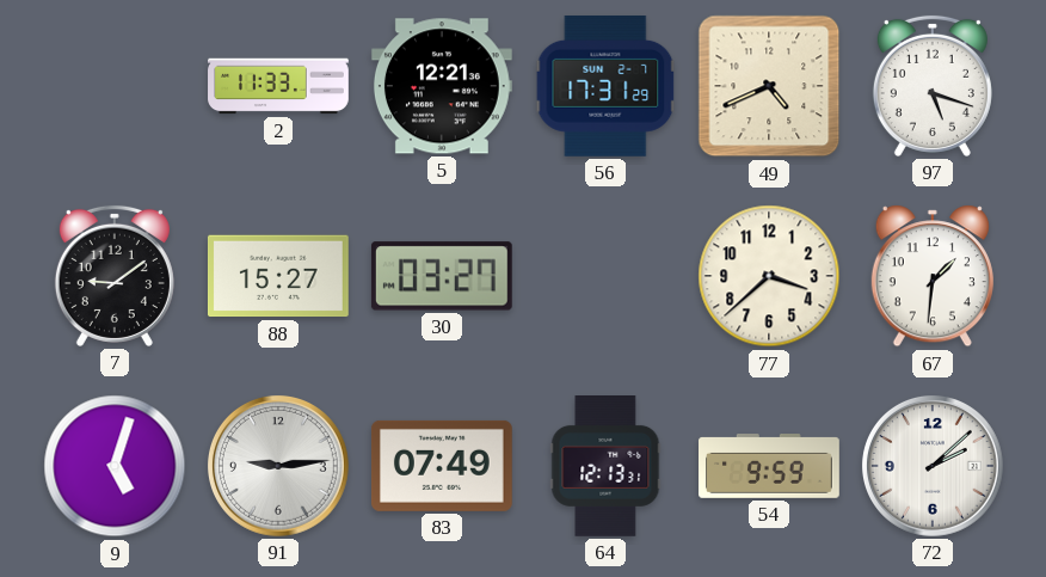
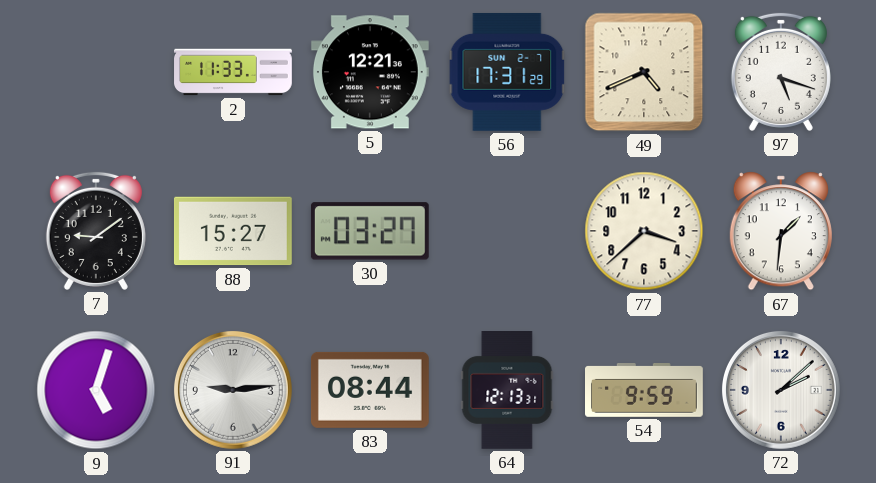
83: 07:49 -> 08:44 (370, 390)
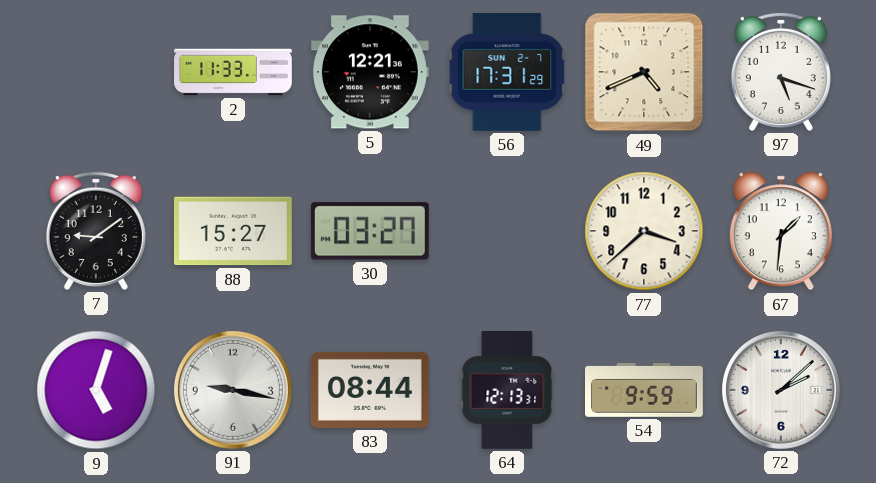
91: 9:14 -> 9:17 (233, 390)
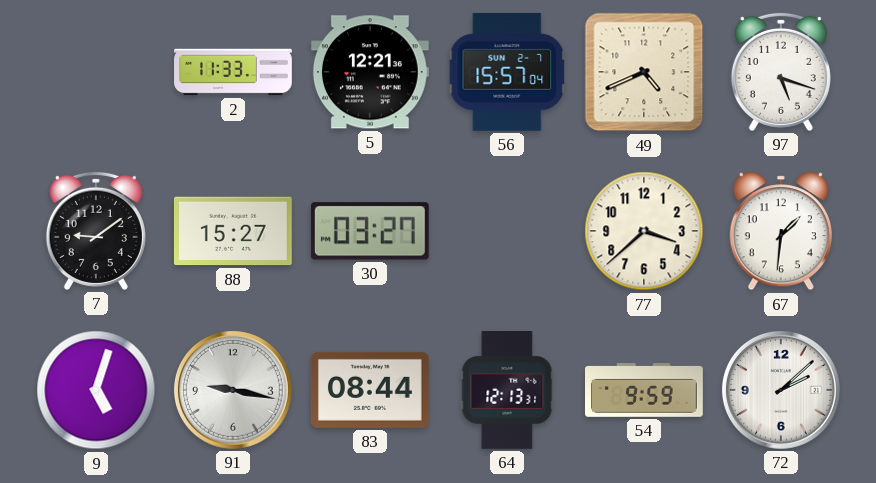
56: 17:31 -> 15:57 (507, 72)
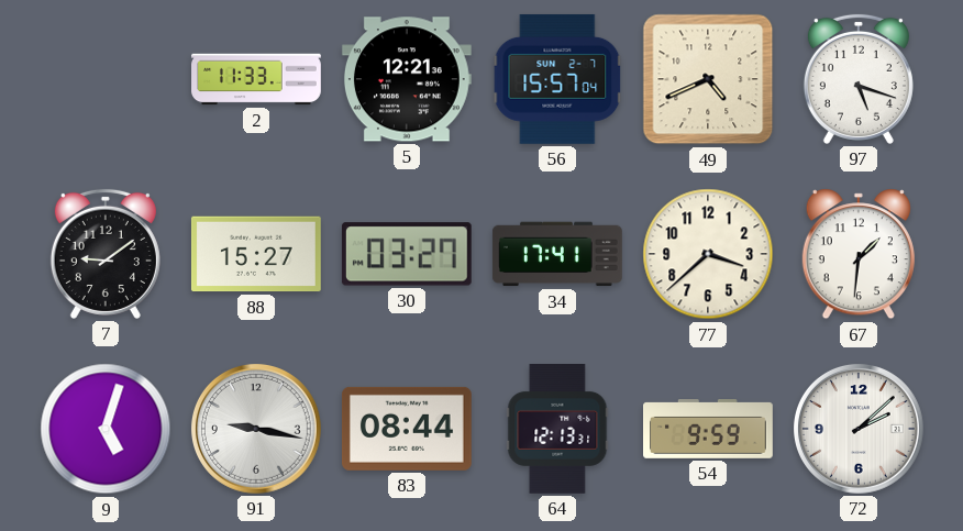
34: none -> 17:41 (557, 254)
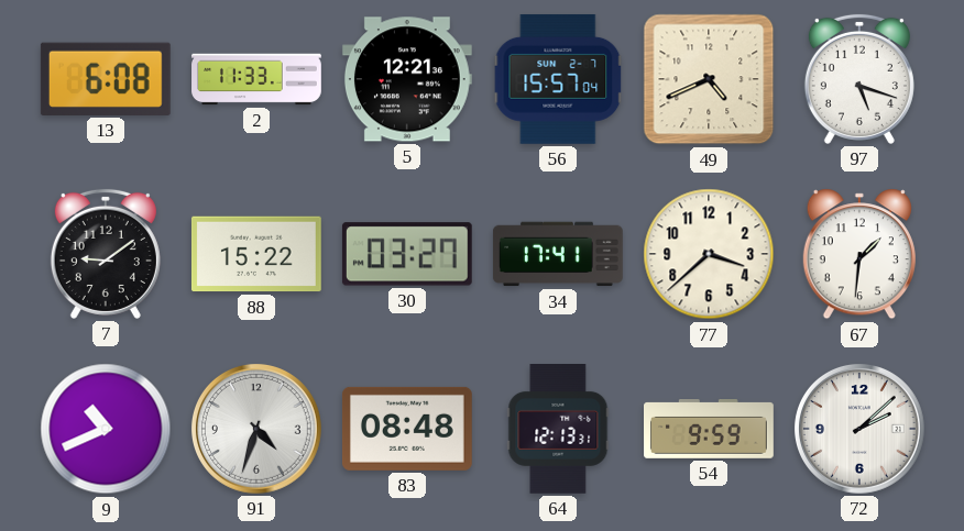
13: none -> 6:08 (106, 79)
88: 15:27 -> 15:22 (256, 254)
9: 5:03 -> 10:41 (106, 429)
91: 9:17 -> 4:33 (256, 429)
83: 08:44 -> 08:48 (407, 429)
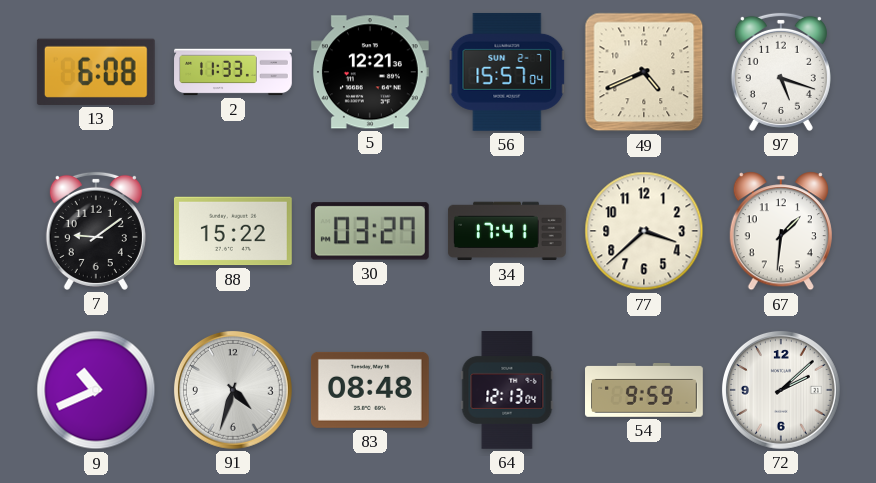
64: 12:13:31 -> 12:13:04 (507, 391)
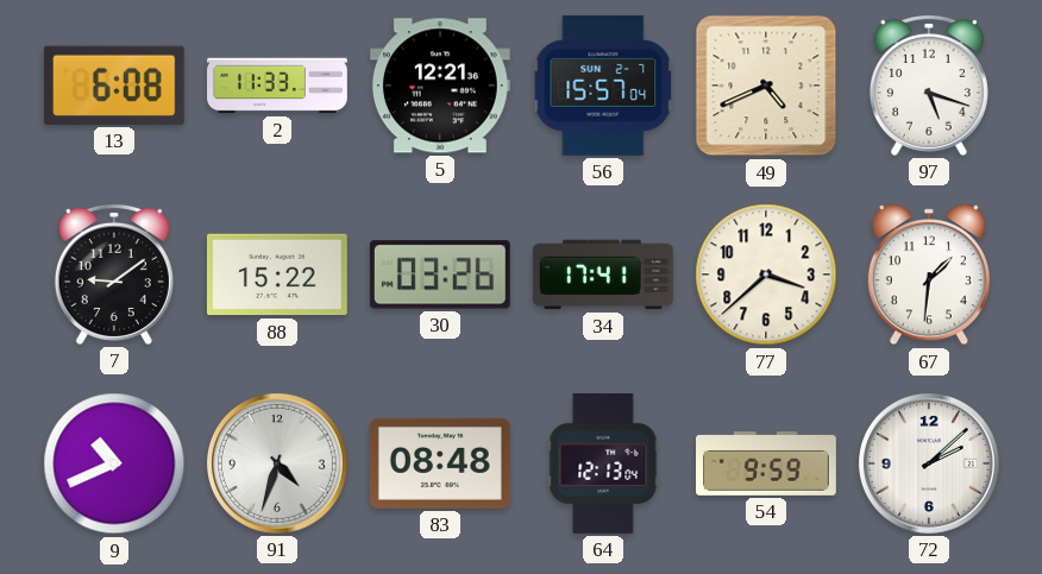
30: 03:27 -> 03:26 (440, 275)
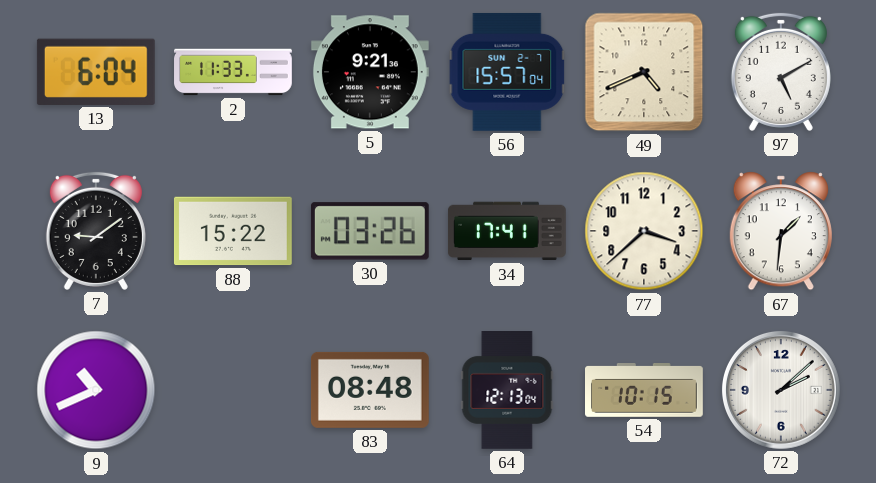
13: 6:08 -> 6:04 (96, 72)
5: 12:21 -> 9:21 (370, 72)
97: 5:18 -> 5:10 (781, 72)
91: 4:33 -> none (277, 463)
54: 9:59 -> 10:15 (645, 391)
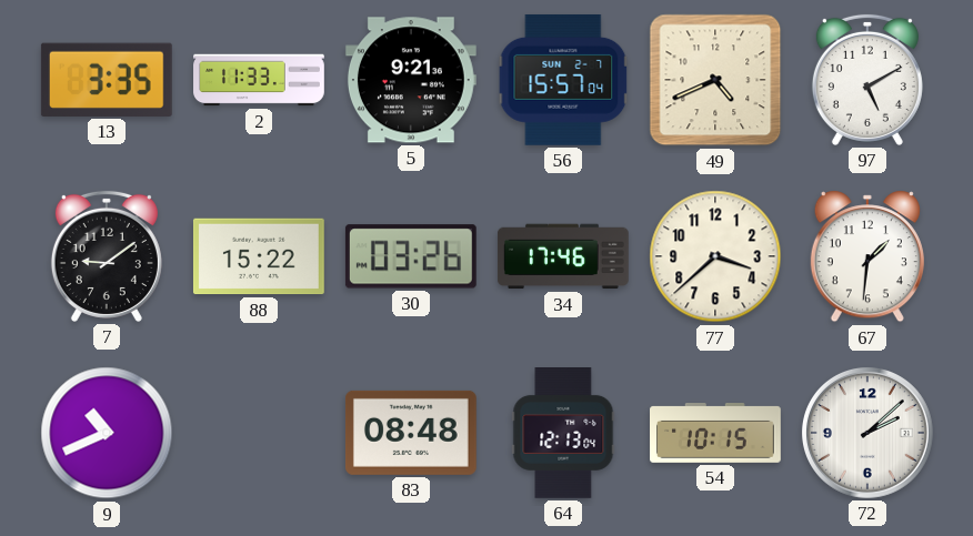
13: 6:04 -> 3:35 (107, 80)
34: 17:41 -> 17:46 (563, 256)
